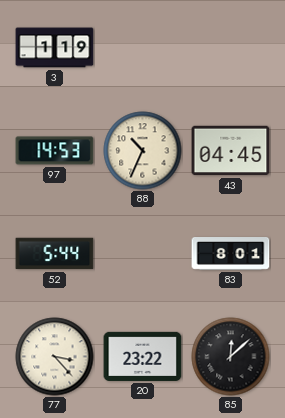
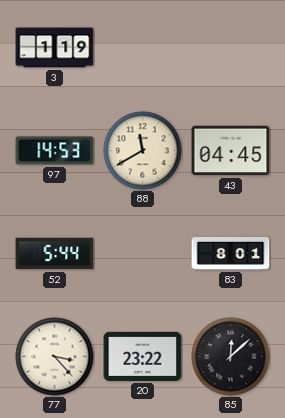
88: 10:34 -> 11:40 (143, 151)
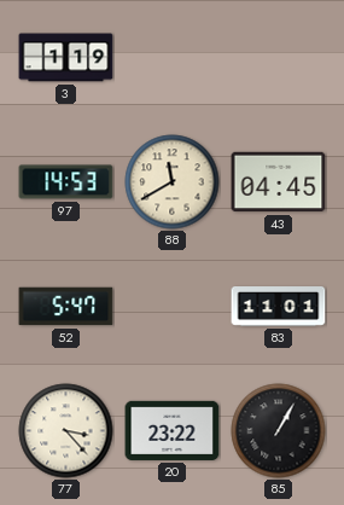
52: 5:44 -> 5:47 (66, 307)
83: 8:01 -> 11:01 (279, 307)
85: 12:08 -> 1:05 (279, 431)
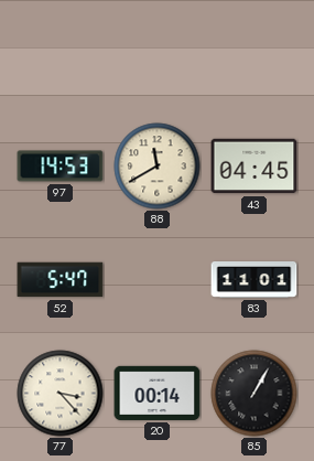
3: 1:19 -> none (66, 58)
20: 23:22 -> 00:14 (158, 393)
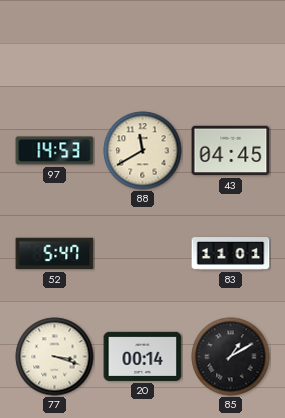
77: 3:23 -> 3:18 (55, 357)
85: 1:05 -> 1:10 (231, 357)
